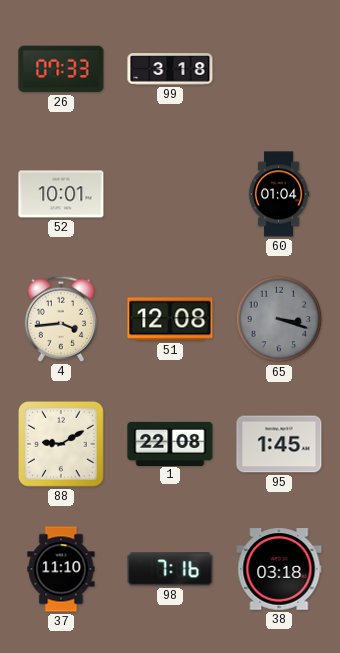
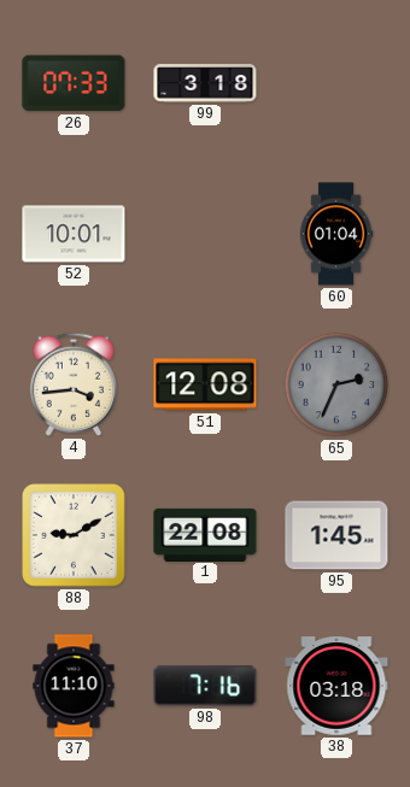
65: 3:18 -> 2:34 (336, 384)
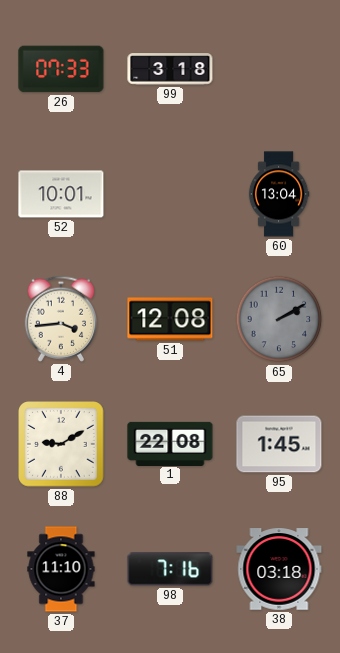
60: 01:04 -> 13:04 (279, 194)
65: 2:34 -> 2:10 (279, 319)
